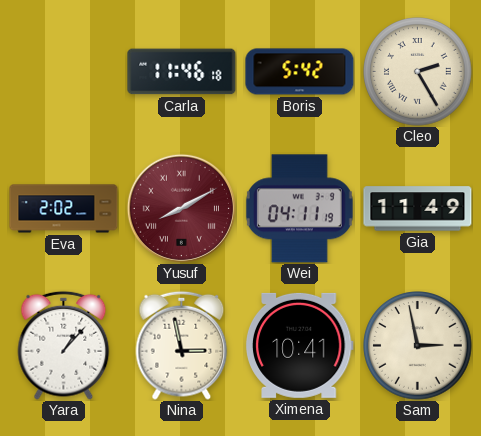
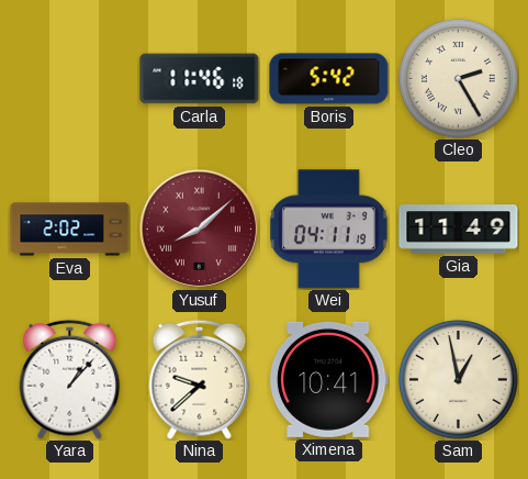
Yusuf: 8:10 -> 8:08 (199, 229)
Nina: 2:58 -> 9:38 (200, 379)
Sam: 2:58 -> 12:58 (459, 380)
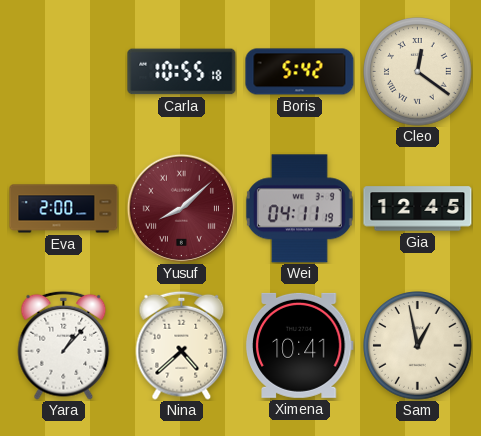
Carla: 11:46 -> 10:55 (182, 72)
Cleo: 2:25 -> 12:21 (418, 72)
Eva: 2:02 -> 2:00 (64, 209)
Gia: 11:49 -> 12:45 (418, 209)
Nina: 9:38 -> 4:38 (182, 345)
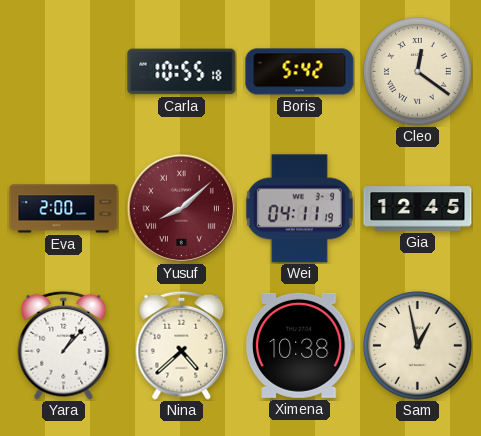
Ximena: 10:41 -> 10:38 (299, 345)
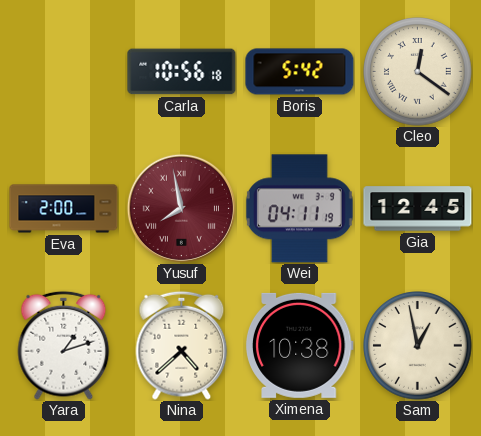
Carla: 10:55 -> 10:56 (182, 72)
Yusuf: 8:08 -> 7:58 (181, 208)
Yara: 1:07 -> 1:12 (64, 345)
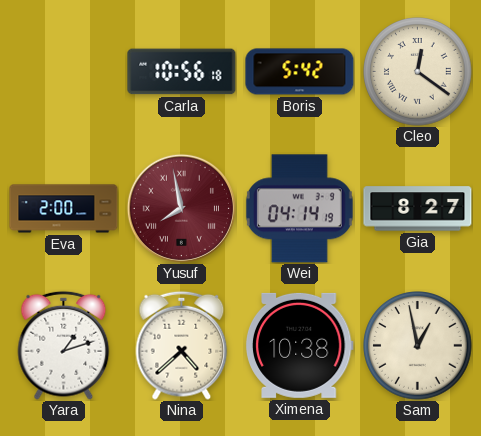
Wei: 04:11 -> 04:14 (299, 209)
Gia: 12:45 -> 8:27 (418, 209)
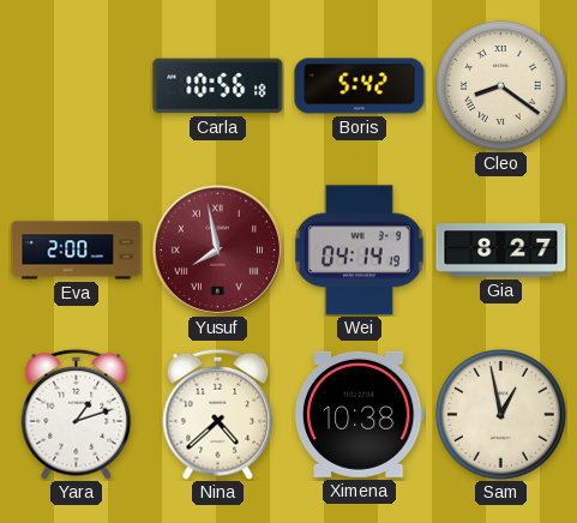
Cleo: 12:21 -> 8:21 (501, 86)
